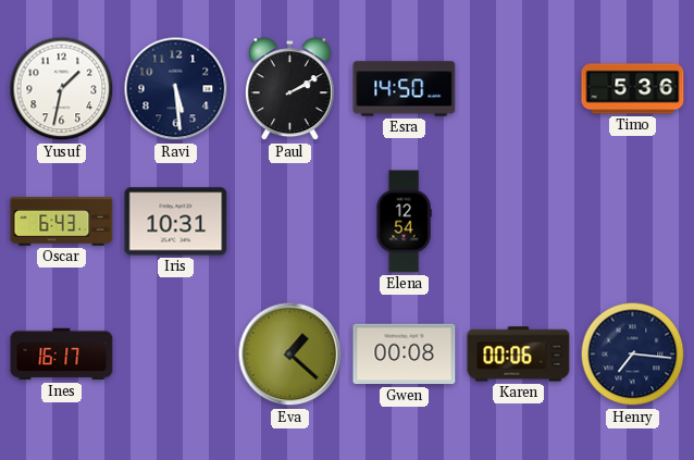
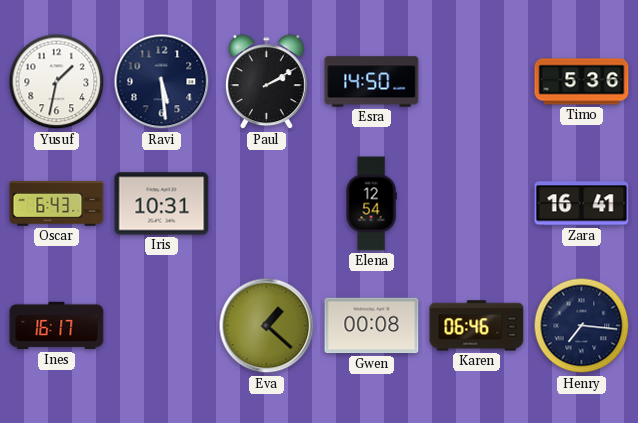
Zara: none -> 16:41 (582, 204)
Karen: 00:06 -> 06:46 (477, 326)
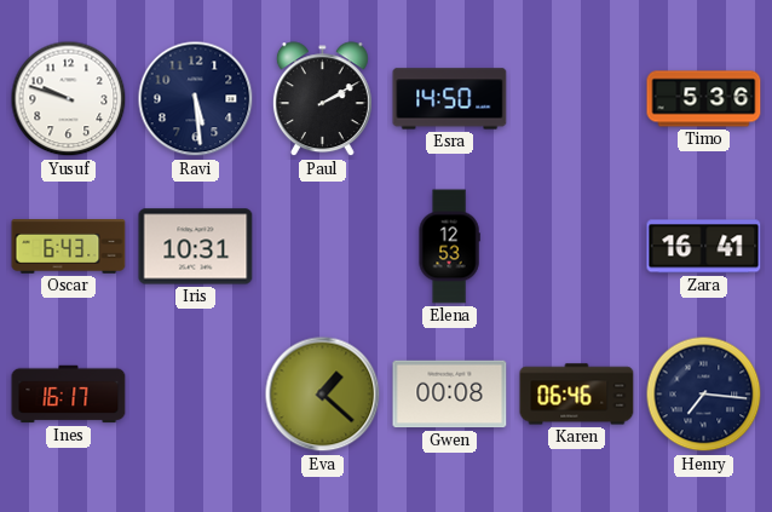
Yusuf: 1:32 -> 9:48 (69, 99)
Elena: 12:54 -> 12:53 (449, 247)
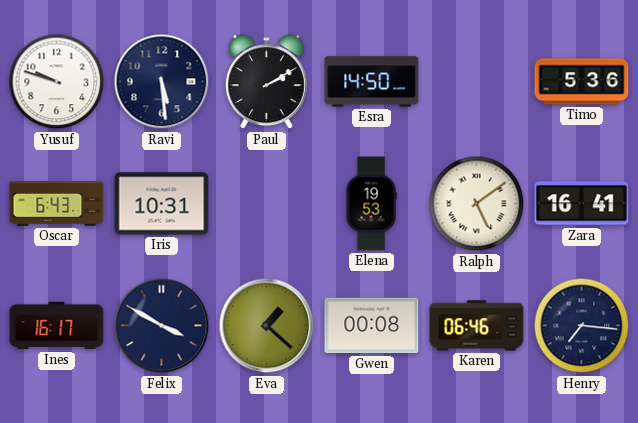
Elena: 12:53 -> 19:53 (371, 204)
Ralph: none -> 5:09 (477, 204)
Felix: none -> 3:50 (162, 326)
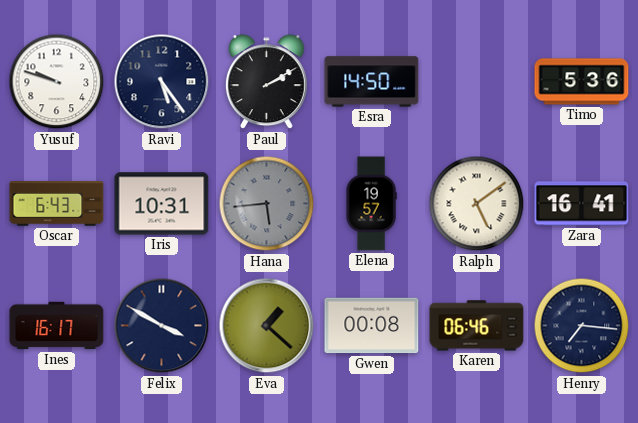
Ravi: 5:29 -> 5:24 (162, 82)
Hana: none -> 5:44 (267, 204)
Elena: 19:53 -> 19:57 (371, 204)
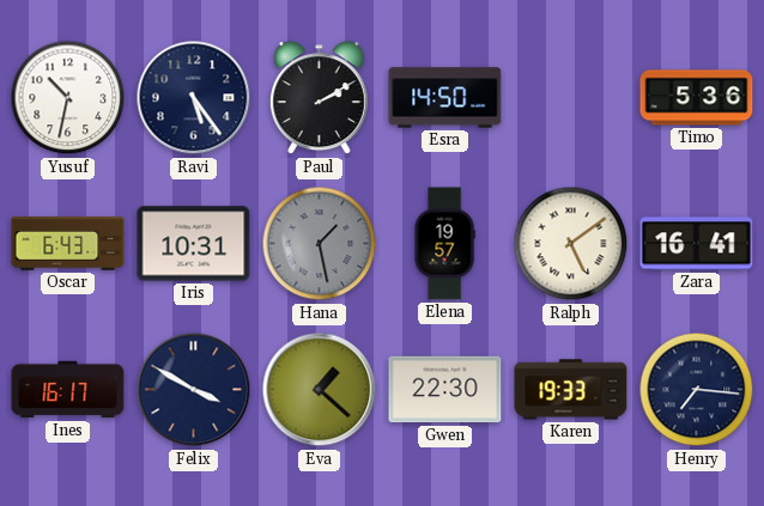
Yusuf: 9:48 -> 10:32 (68, 98)
Hana: 5:44 -> 1:28 (320, 244)
Gwen: 00:08 -> 22:30 (445, 390)
Karen: 06:46 -> 19:33 (571, 390)
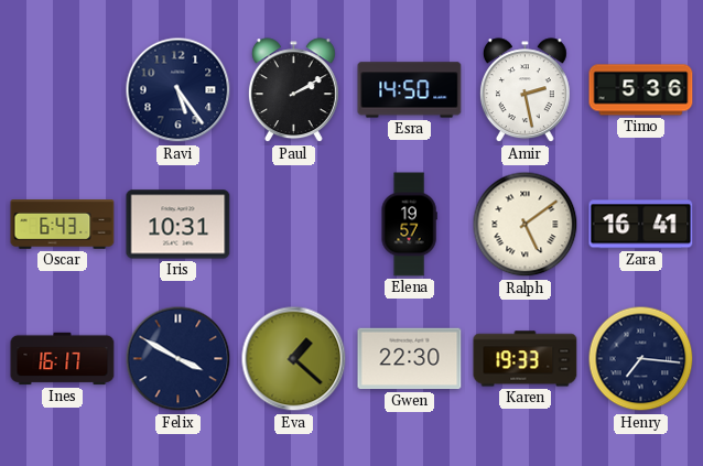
Yusuf: 10:32 -> none (68, 98)
Amir: none -> 2:28 (524, 90)
Hana: 1:28 -> none (320, 244)
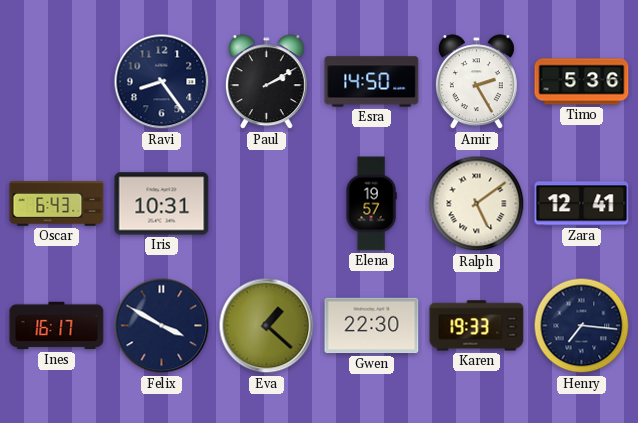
Ravi: 5:24 -> 8:24 (162, 82)
Amir: 2:28 -> 2:25 (476, 82)
Zara: 16:41 -> 12:41 (582, 204)
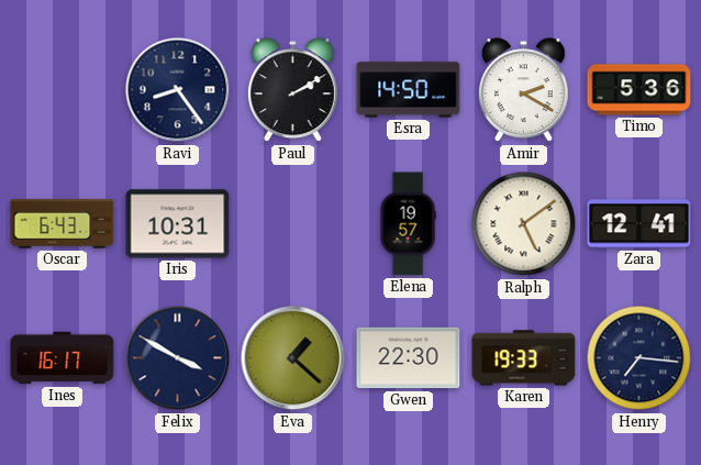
Amir: 2:25 -> 2:20 (523, 90)
